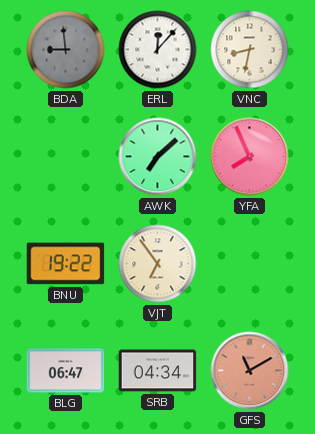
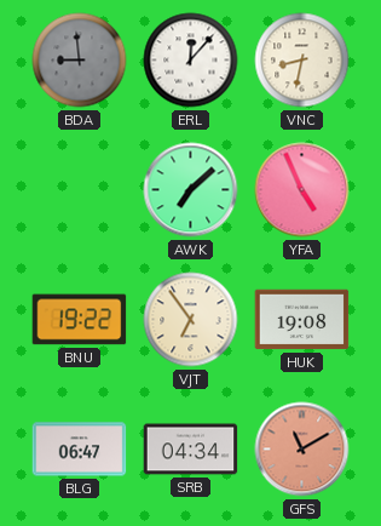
YFA: 7:56 -> 4:56 (302, 190)
HUK: none -> 19:08 (302, 320)
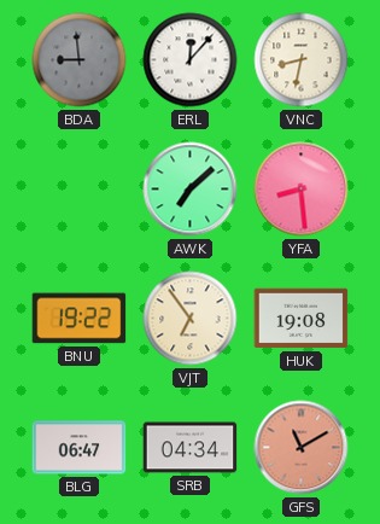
YFA: 4:56 -> 8:29 (302, 190)
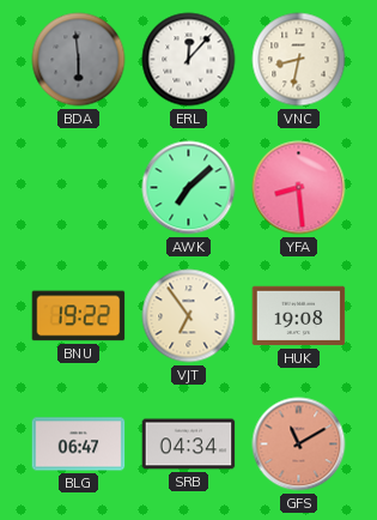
BDA: 8:59 -> 5:59 (79, 60)
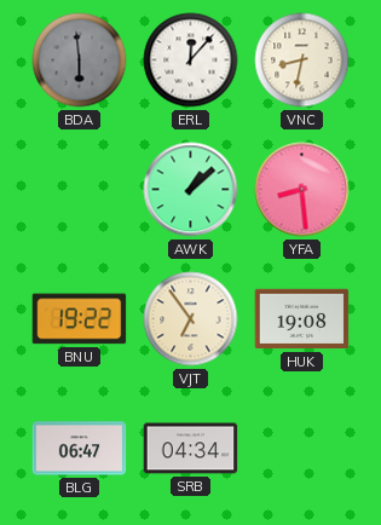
AWK: 7:08 -> 1:08 (191, 190)
GFS: 11:10 -> none (299, 445)
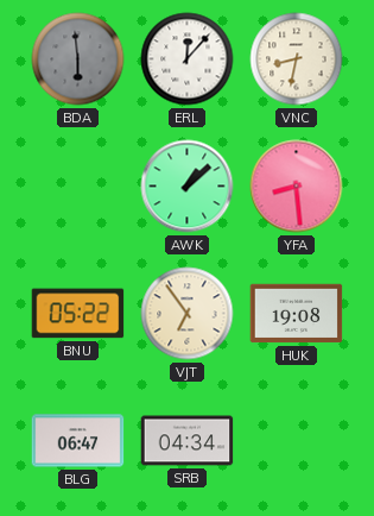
BNU: 19:22 -> 05:22 (78, 314)
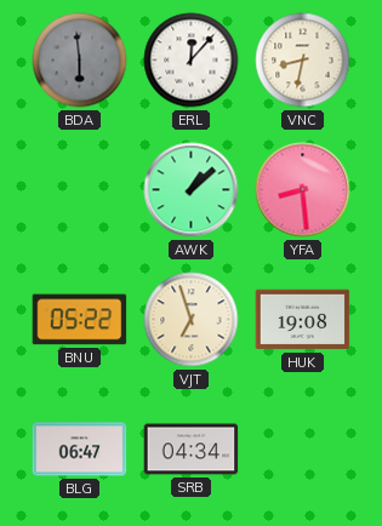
VJT: 6:54 -> 6:57 (192, 320)
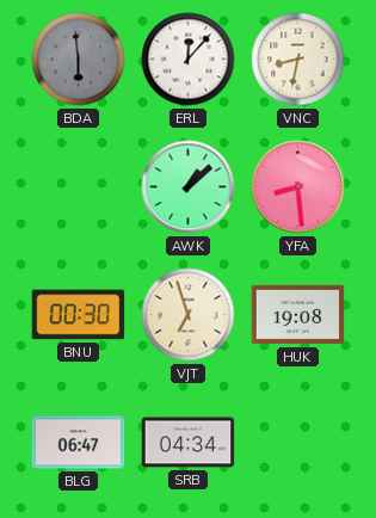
BNU: 05:22 -> 00:30 (79, 315)
